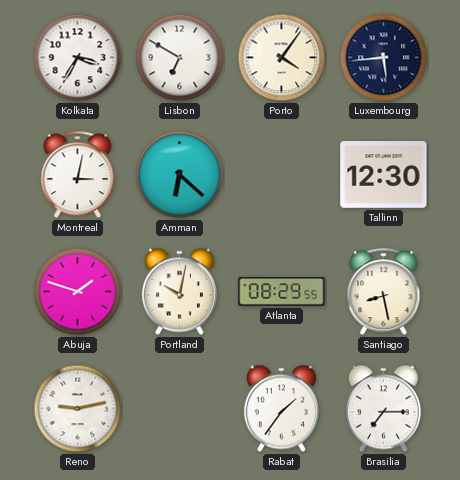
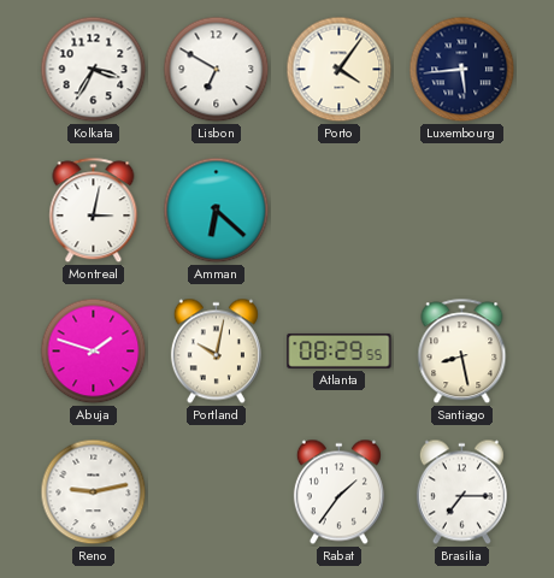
Tallinn: 12:30 -> none (384, 175)
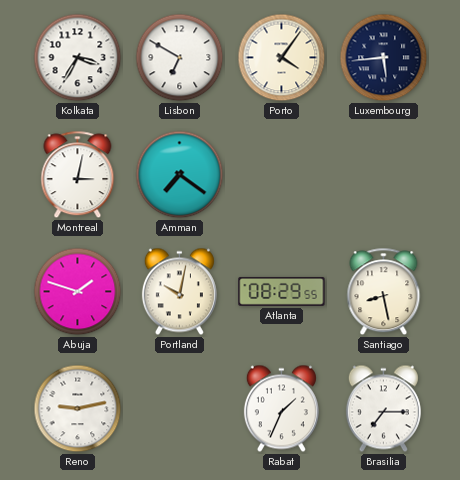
Amman: 6:22 -> 7:21 (180, 175)
Rabat: 1:36 -> 1:34 (281, 409)
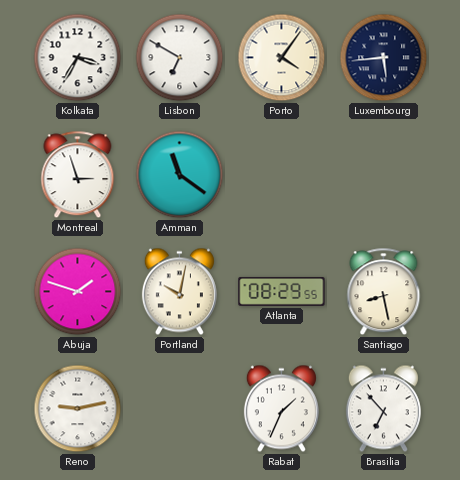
Montreal: 3:02 -> 2:57 (78, 175)
Amman: 7:21 -> 11:21 (180, 175)
Brasilia: 7:15 -> 6:53 (383, 409)
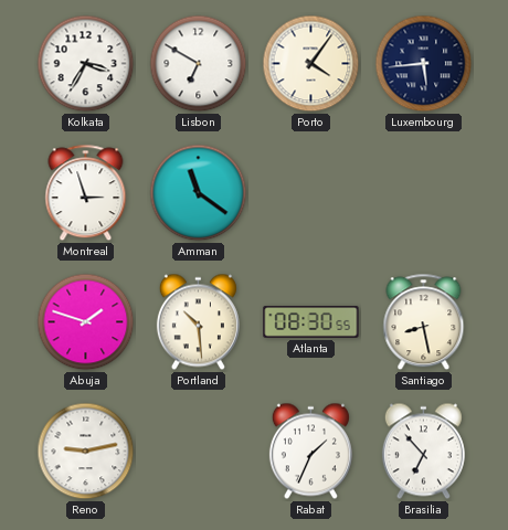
Portland: 10:02 -> 10:29 (198, 322)
Atlanta: 08:29 -> 08:30 (311, 321)
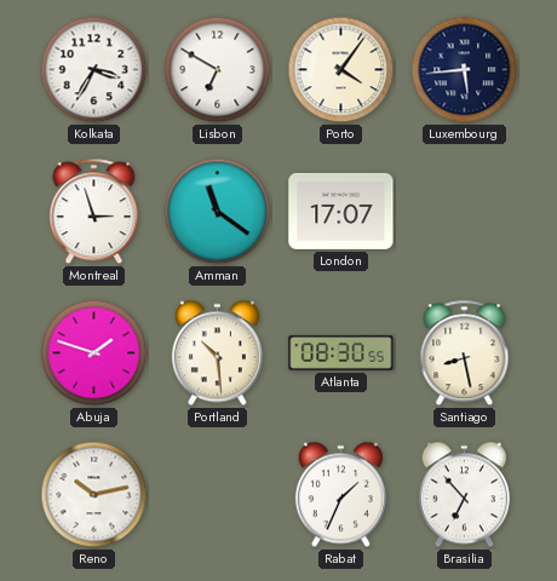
London: none -> 17:07 (341, 211)
Reno: 9:13 -> 10:13 (94, 495)
